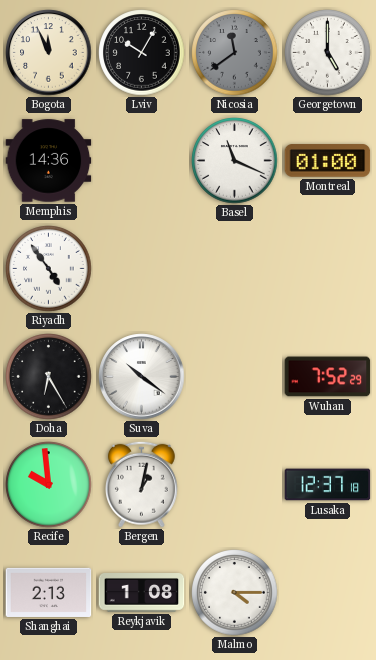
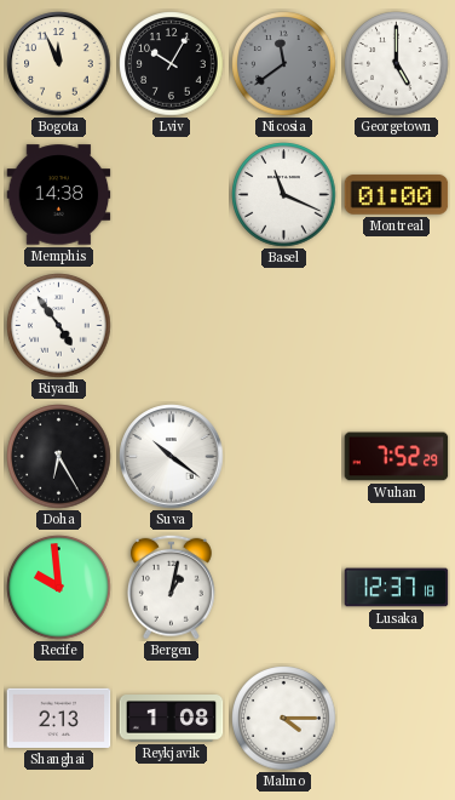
Memphis: 14:36 -> 14:38 (59, 195)
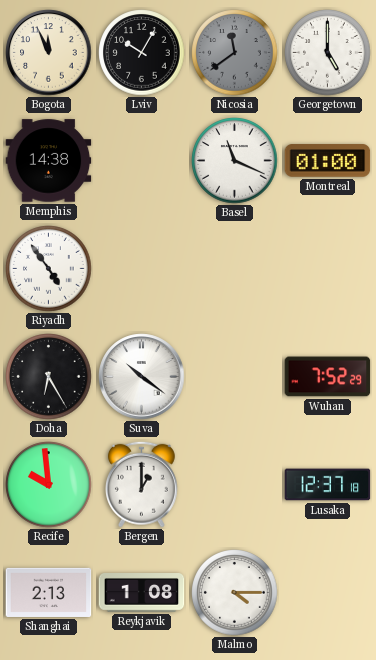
Bergen: 1:02 -> 1:00 (141, 484)
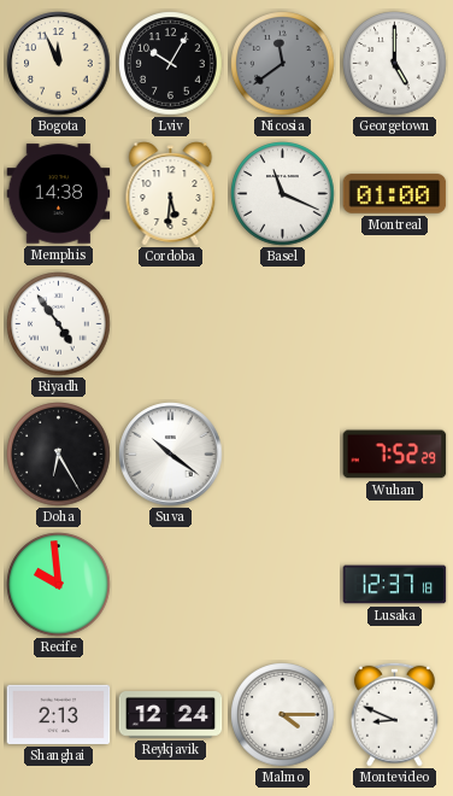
Cordoba: none -> 5:31 (171, 194)
Bergen: 1:00 -> none (141, 484)
Reykjavik: 1:08 -> 12:24 (171, 715)
Montevideo: none -> 8:49 (394, 714)
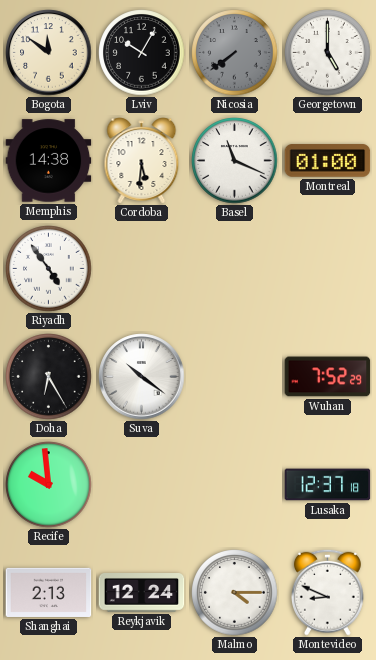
Bogota: 11:56 -> 11:51 (49, 53)
Nicosia: 11:39 -> 7:39 (235, 53)
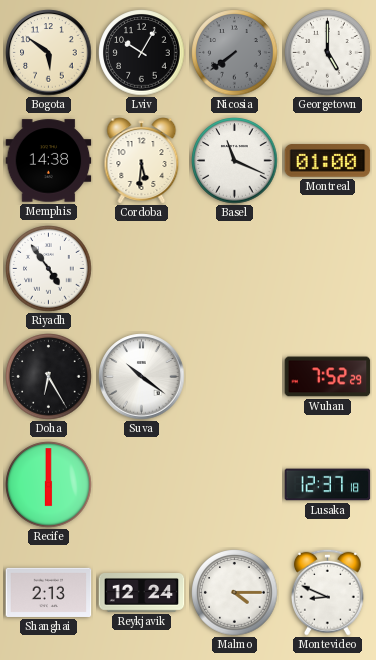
Bogota: 11:51 -> 5:51 (49, 53)
Recife: 9:59 -> 6:00 (49, 485)
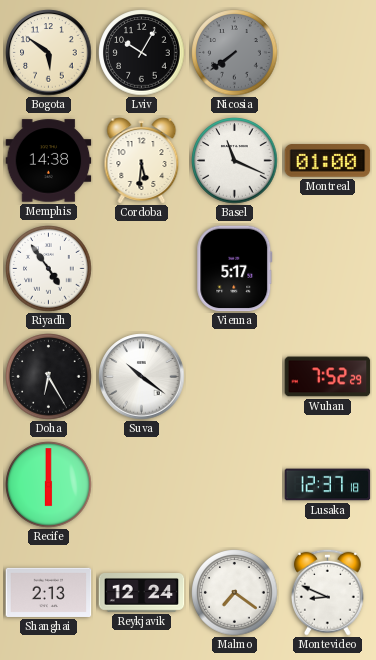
Georgetown: 5:00 -> none (328, 53)
Vienna: none -> 5:17 (235, 269)
Malmo: 4:15 -> 7:21 (235, 593)
